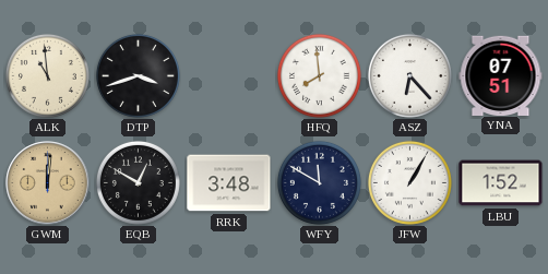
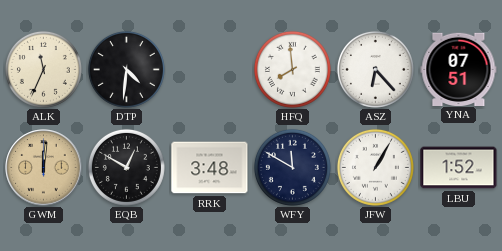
ALK: 10:59 -> 11:34 (43, 69)
DTP: 3:42 -> 4:31 (126, 69)
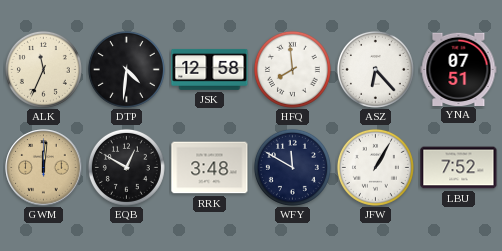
JSK: none -> 12:58 (210, 69)
LBU: 1:52 -> 7:52 (459, 168)
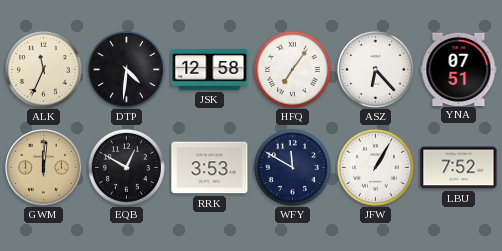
HFQ: 7:59 -> 7:06 (292, 69)
RRK: 3:48 -> 3:53 (210, 168)
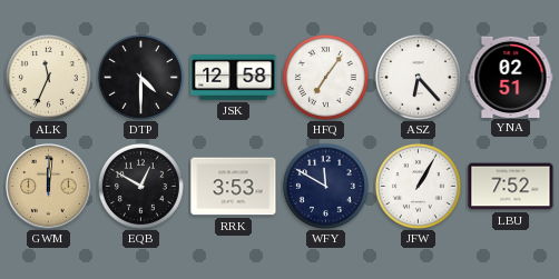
DTP: 4:31 -> 4:30 (140, 77)
YNA: 07:51 -> 02:51 (511, 77)
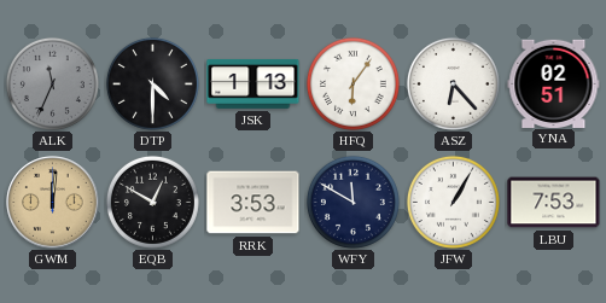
ALK dial: cream -> grey (52, 83)
JSK: 12:58 -> 1:13 (254, 83)
HFQ: 7:06 -> 6:06 (352, 83)
LBU: 7:52 -> 7:53 (554, 203)
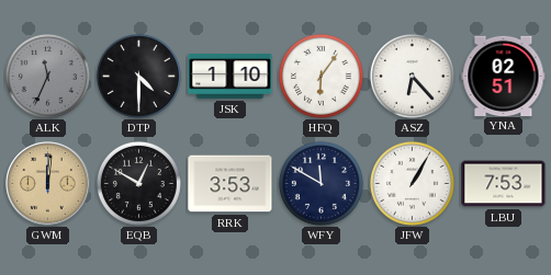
JSK: 1:13 -> 1:10 (230, 76)
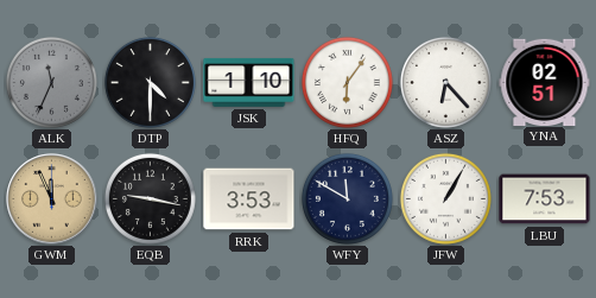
GWM: 12:01 -> 11:56 (52, 199)
EQB: 12:50 -> 9:17 (150, 198)
